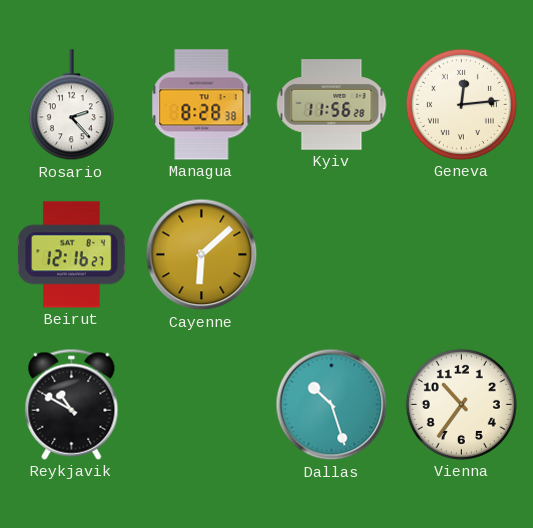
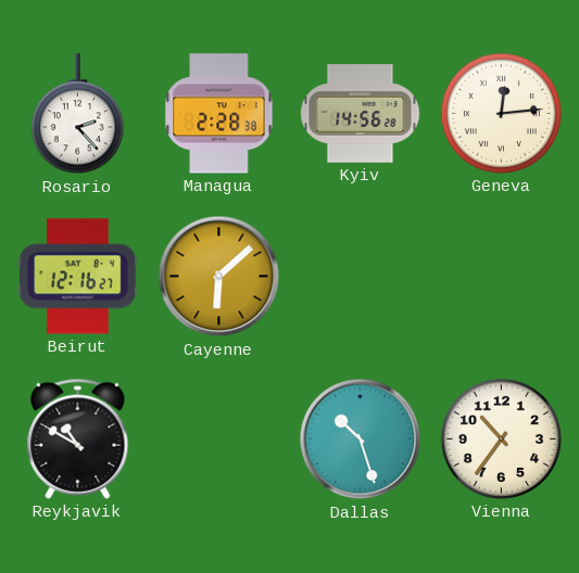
Managua: 8:28 -> 2:28 (219, 114)
Kyiv: 11:56 -> 14:56 (361, 114)
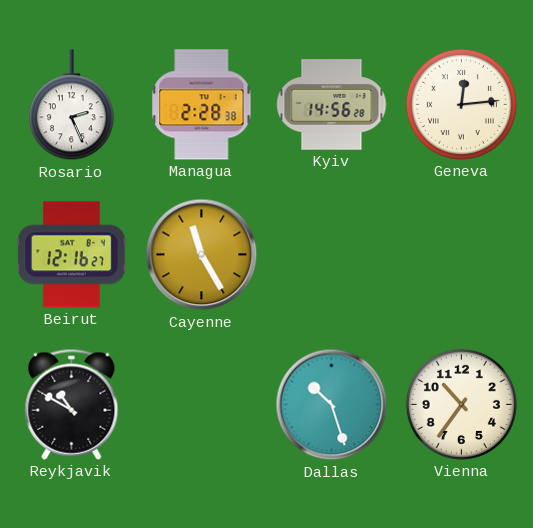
Rosario: 2:23 -> 2:26 (71, 105)
Cayenne: 6:08 -> 11:25 (202, 255)
